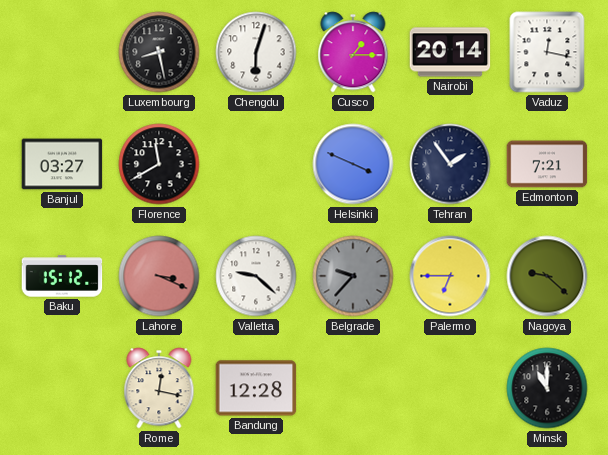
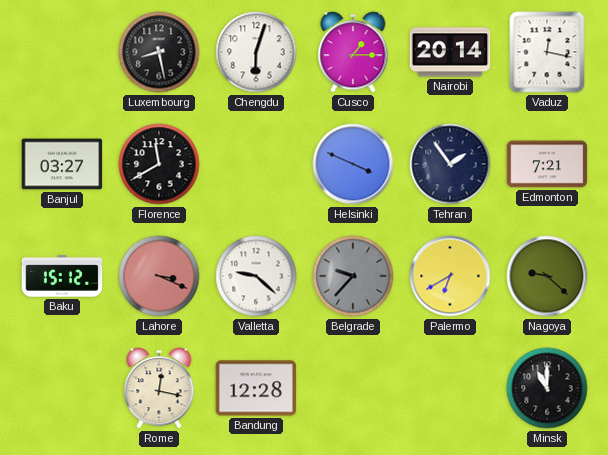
Palermo: 6:45 -> 6:40 (450, 276)
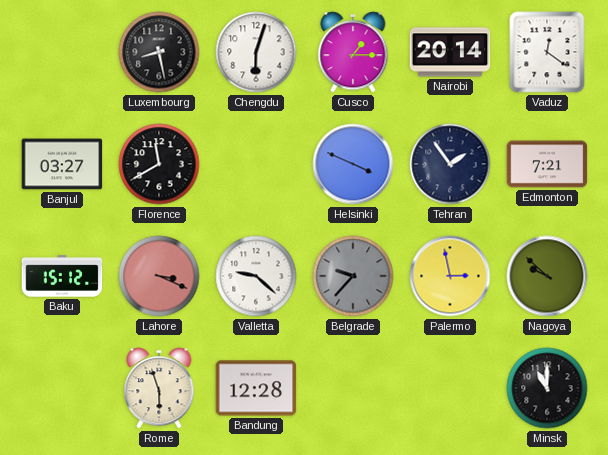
Vaduz: 12:17 -> 12:21 (547, 52)
Palermo: 6:40 -> 2:58 (450, 276)
Nagoya: 9:22 -> 9:52 (547, 276)
Rome: 12:17 -> 5:57 (159, 388)
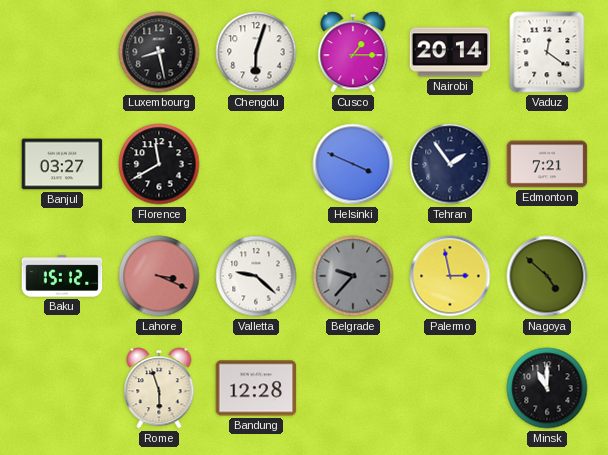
Nagoya: 9:52 -> 4:52 (547, 276)
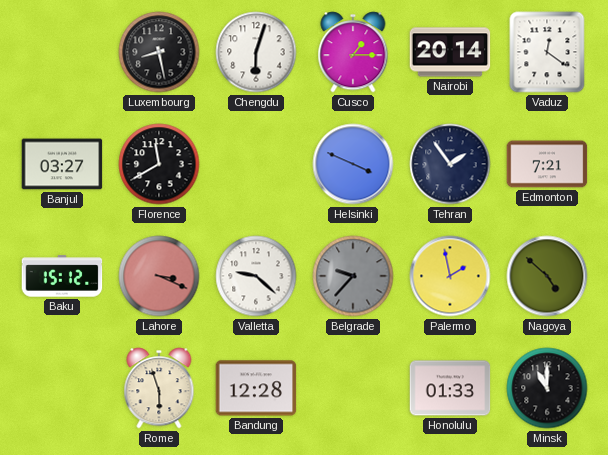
Palermo: 2:58 -> 1:58 (450, 276)
Honolulu: none -> 01:33 (450, 388)
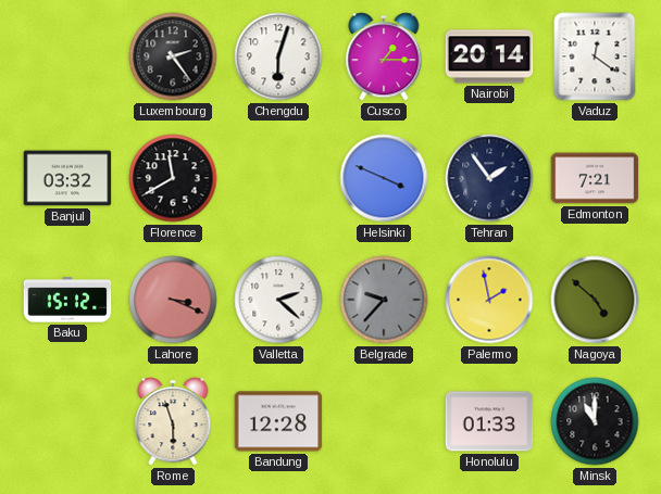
Luxembourg: 8:28 -> 2:24 (173, 56)
Banjul: 03:27 -> 03:32 (67, 178)
Valletta: 9:22 -> 2:22 (278, 300)
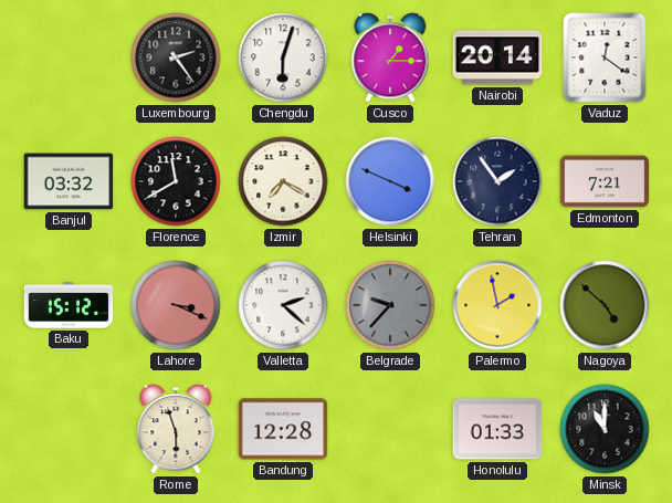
Izmir: none -> 7:20 (283, 181)
